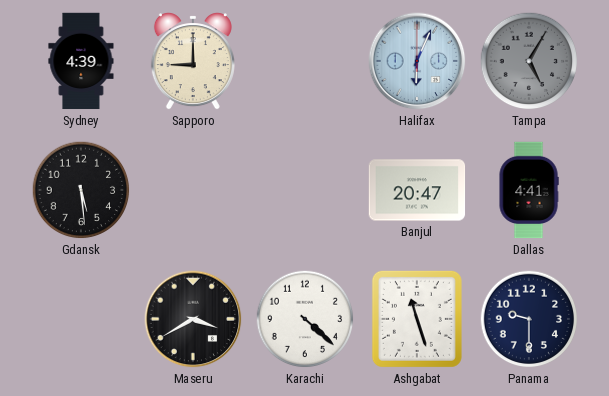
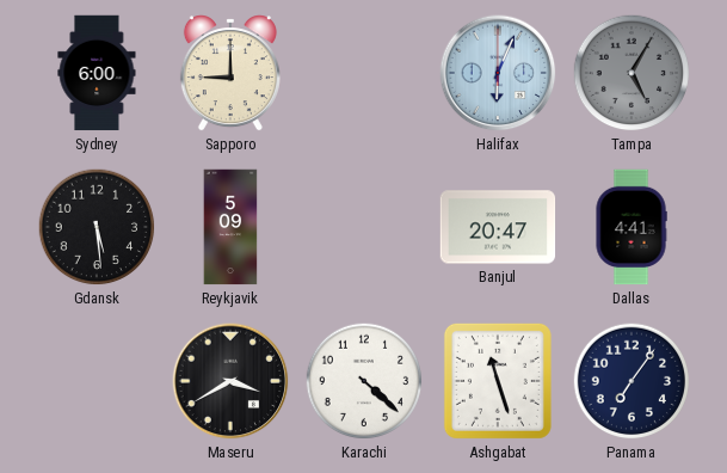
Sydney: 4:39 -> 6:00 (97, 73)
Reykjavik: none -> 5:09 (230, 227)
Panama: 9:30 -> 7:06 (631, 381)
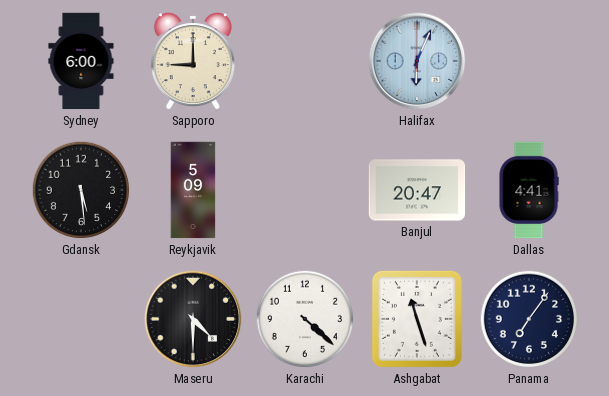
Tampa: 5:05 -> none (631, 73)
Maseru: 3:40 -> 4:30 (193, 319)
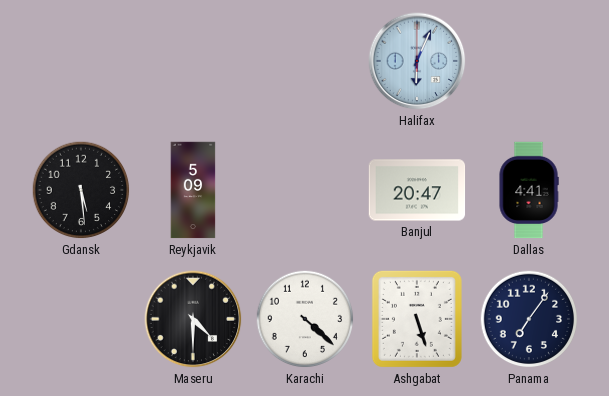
Sydney: 6:00 -> none (81, 61)
Sapporo: 9:00 -> none (193, 61)
Ashgabat: 11:27 -> 5:27 (417, 319)
